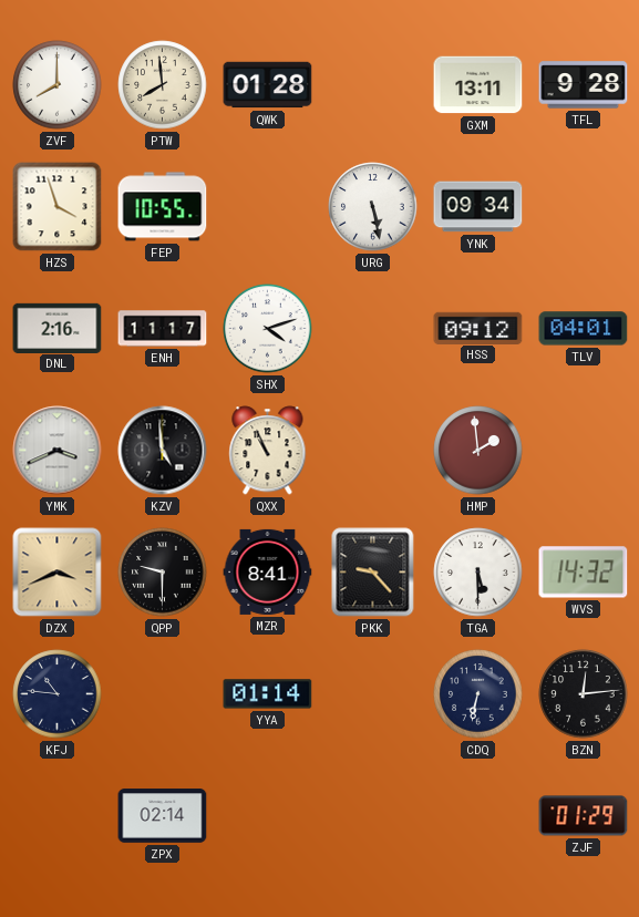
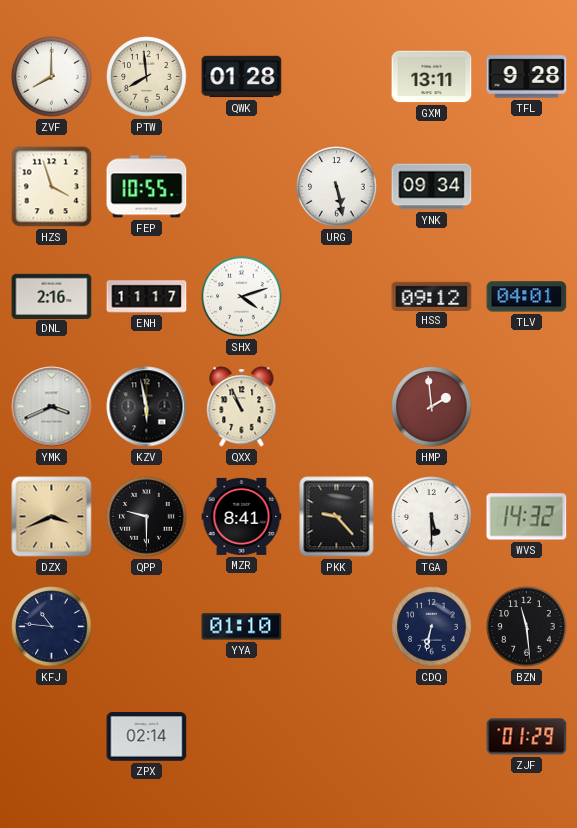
KZV: 4:59 -> 5:58 (147, 407)
YYA: 01:14 -> 01:10 (242, 627)
BZN: 12:14 -> 11:29 (527, 627)
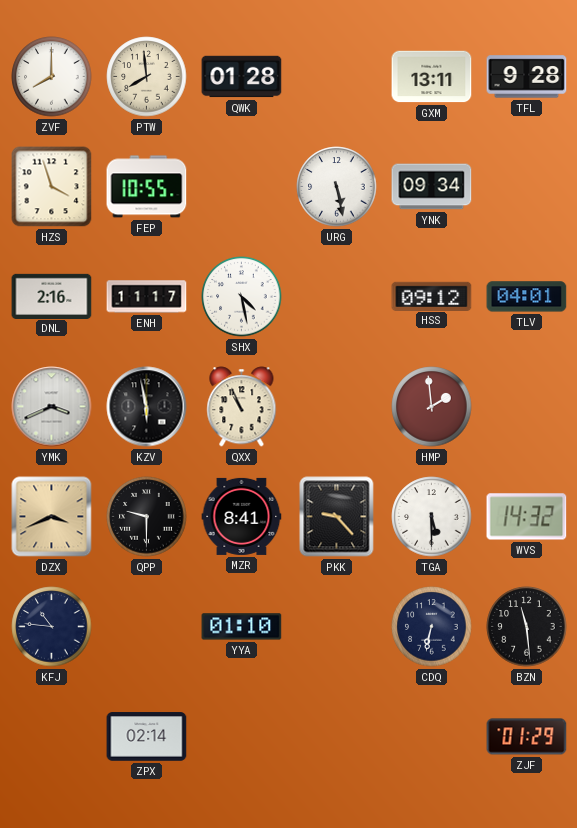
SHX: 4:12 -> 4:28 (242, 297)
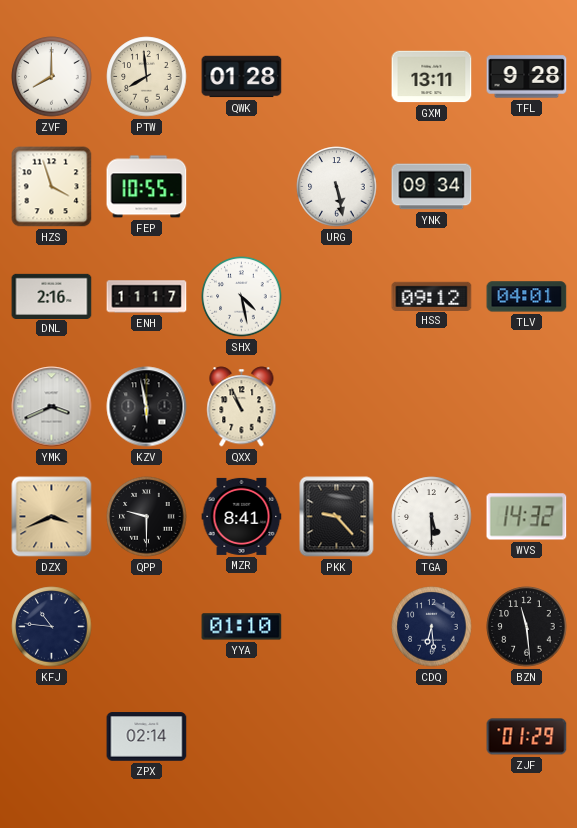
HMP: 1:59 -> none (432, 407)
CDQ: 6:32 -> 6:29 (432, 627)
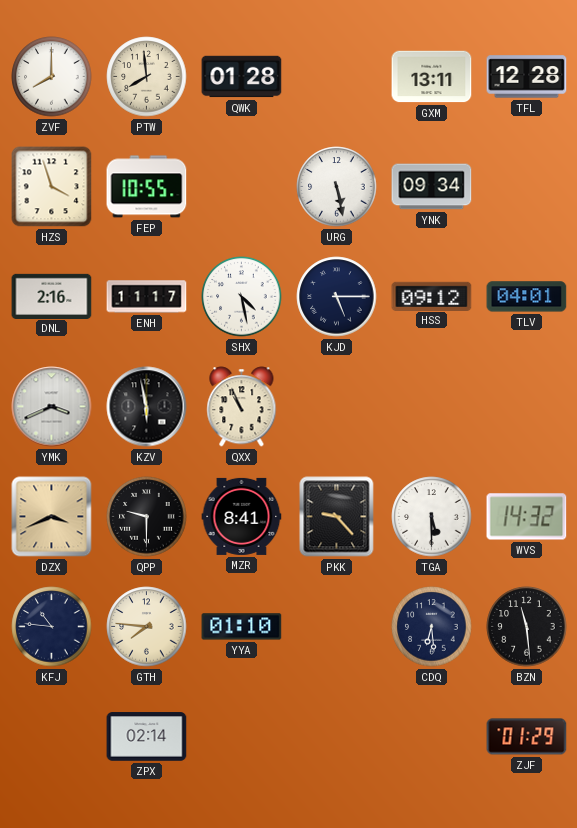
TFL: 9:28 -> 12:28 (527, 77)
KJD: none -> 5:15 (337, 297)
GTH: none -> 7:46 (147, 627)
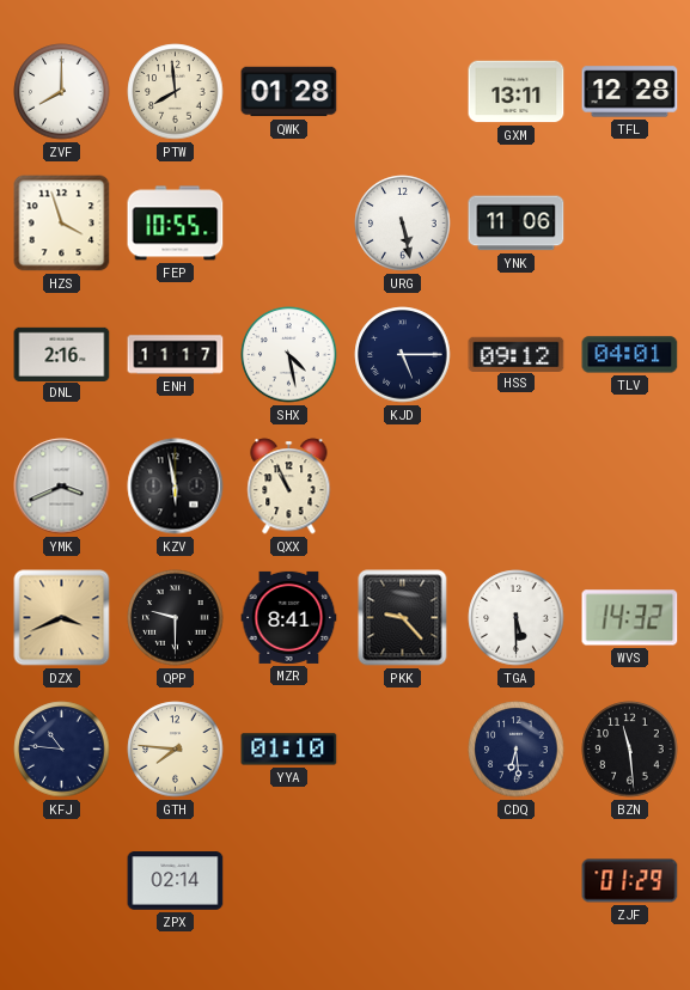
YNK: 09:34 -> 11:06 (517, 224)
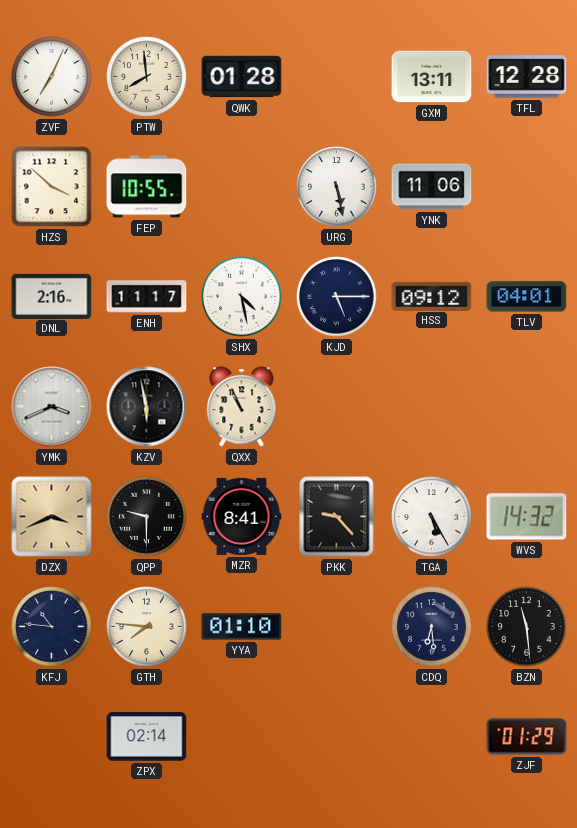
ZVF: 8:00 -> 7:04 (52, 77)
HZS: 3:57 -> 3:52 (52, 187)
TGA: 5:30 -> 5:25 (432, 517)
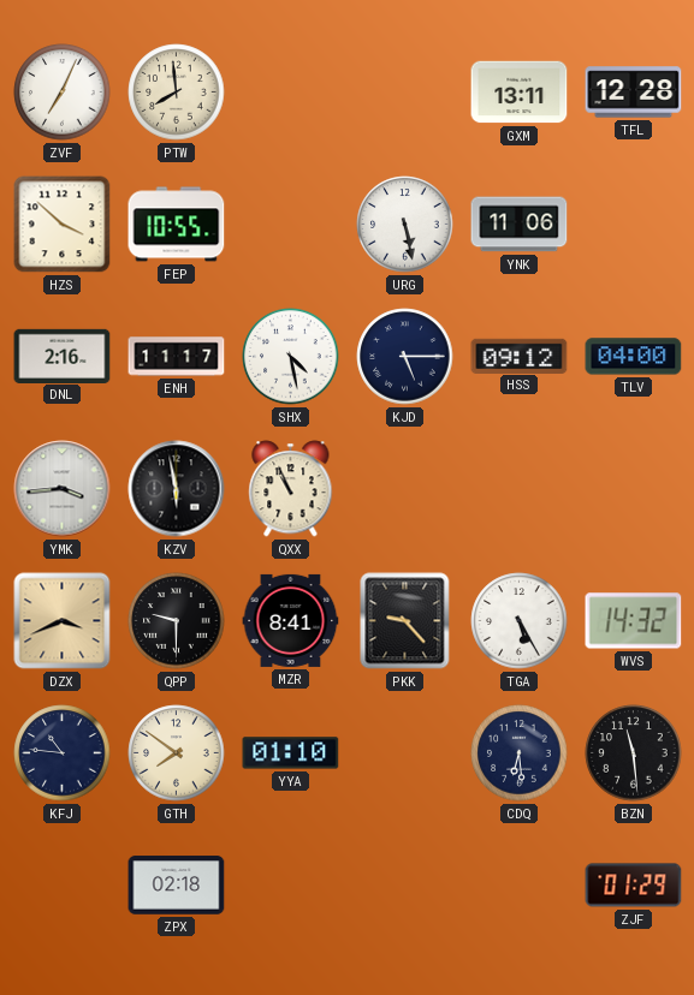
QWK: 01:28 -> none (242, 77)
TLV: 04:01 -> 04:00 (634, 357)
YMK: 3:41 -> 3:44 (63, 489)
GTH: 7:46 -> 7:51 (177, 753)
ZPX: 02:14 -> 02:18 (177, 886)
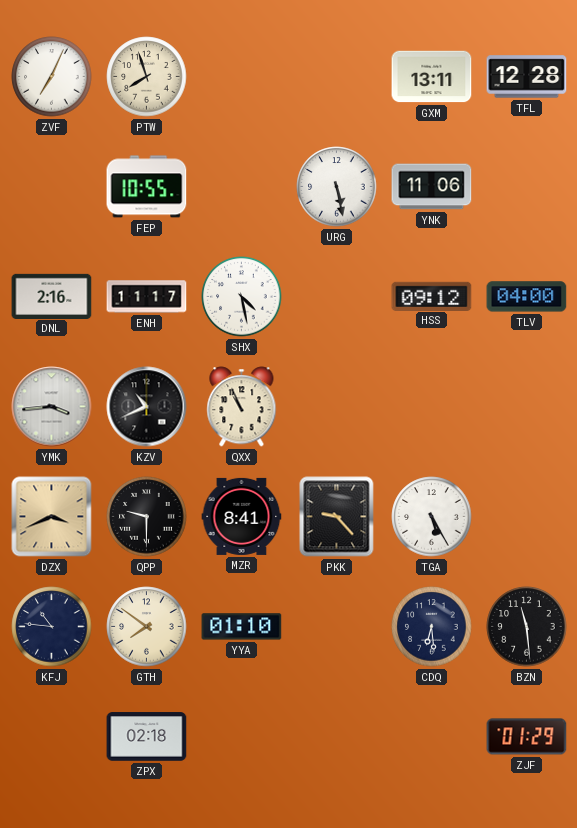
PTW: 7:59 -> 7:57 (147, 77)
HZS: 3:52 -> none (63, 225)
KJD: 5:15 -> none (405, 357)
KZV: 5:58 -> 10:41 (147, 407)
WVS: 14:32 -> none (634, 621)
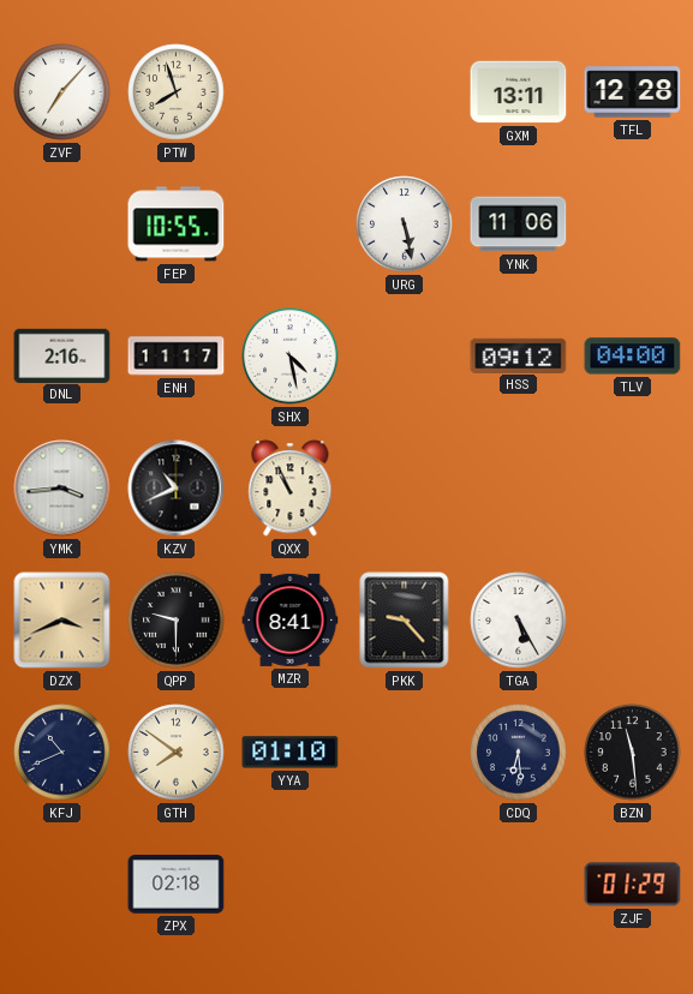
ZVF: 7:04 -> 7:07 (62, 92)
KFJ: 10:46 -> 10:41 (62, 753)
